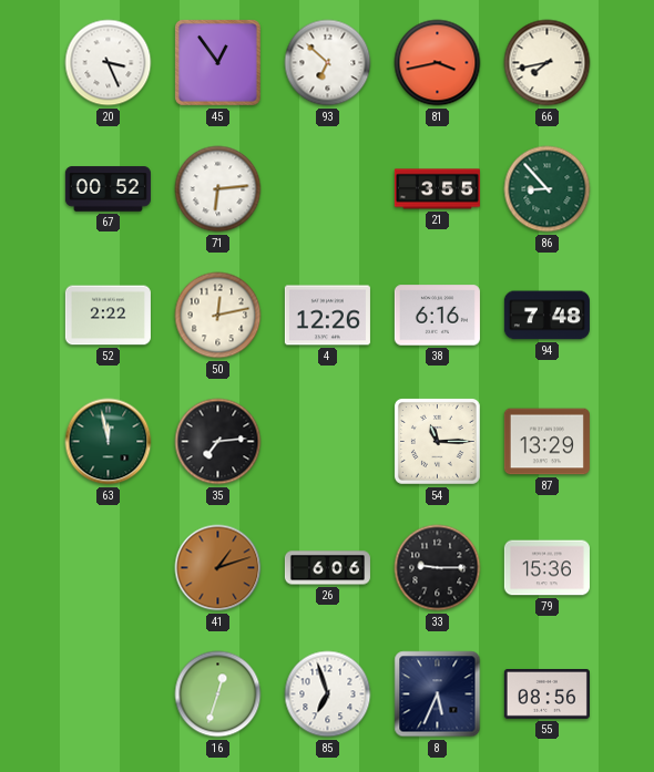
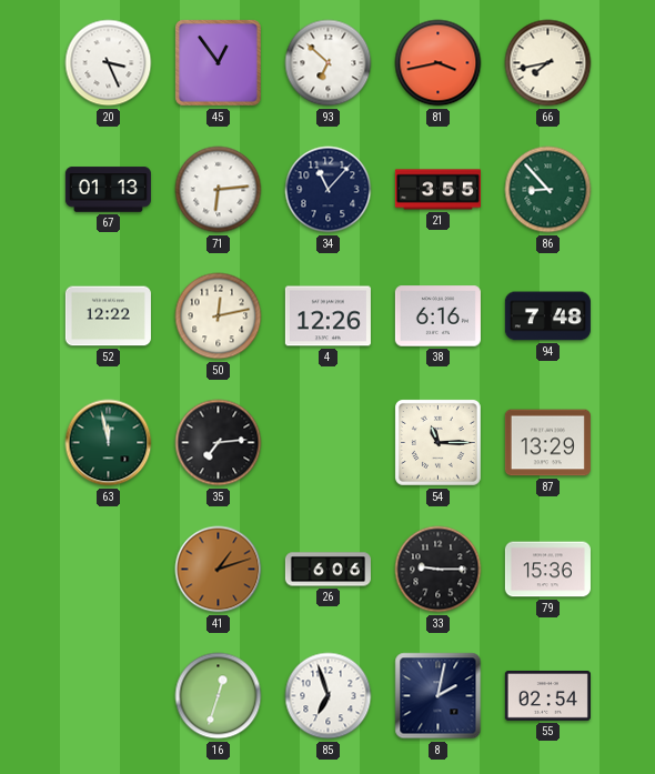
67: 00:52 -> 01:13 (108, 190)
34: none -> 11:07 (329, 190)
52: 2:22 -> 12:22 (108, 316)
8: 5:34 -> 2:02 (439, 696)
55: 08:56 -> 02:54 (547, 696)
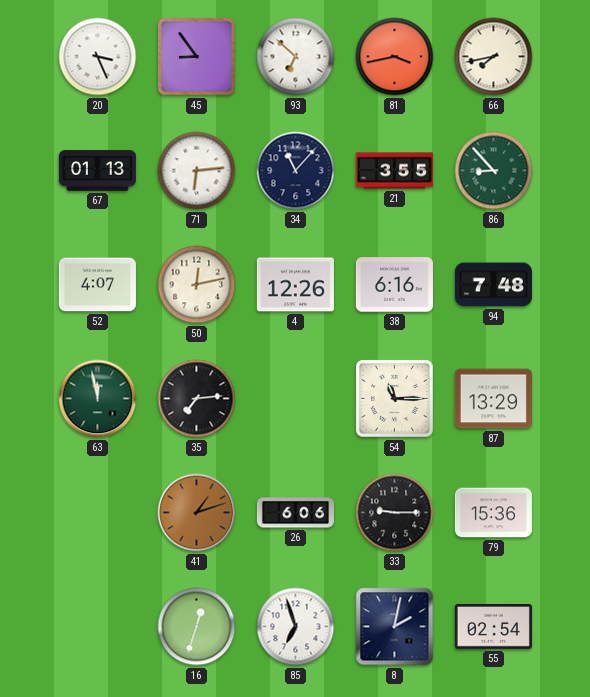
45: 12:54 -> 8:54 (197, 57)
52: 12:22 -> 4:07 (97, 285)
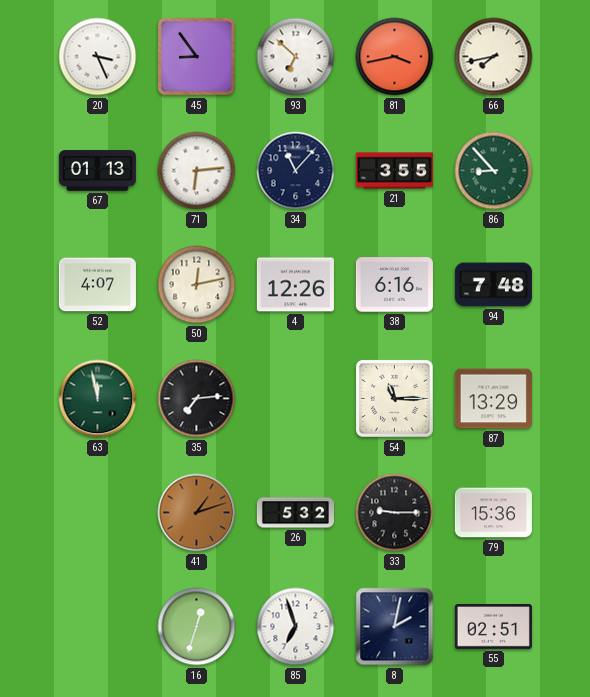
26: 6:06 -> 5:32 (295, 513)
55: 02:54 -> 02:51 (493, 627)
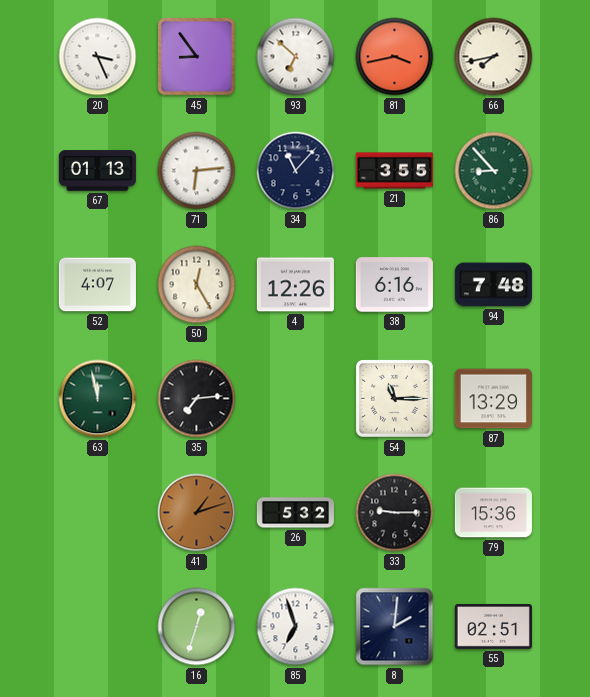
50: 12:13 -> 12:25 (197, 285)
8: 2:02 -> 2:01 (395, 627)
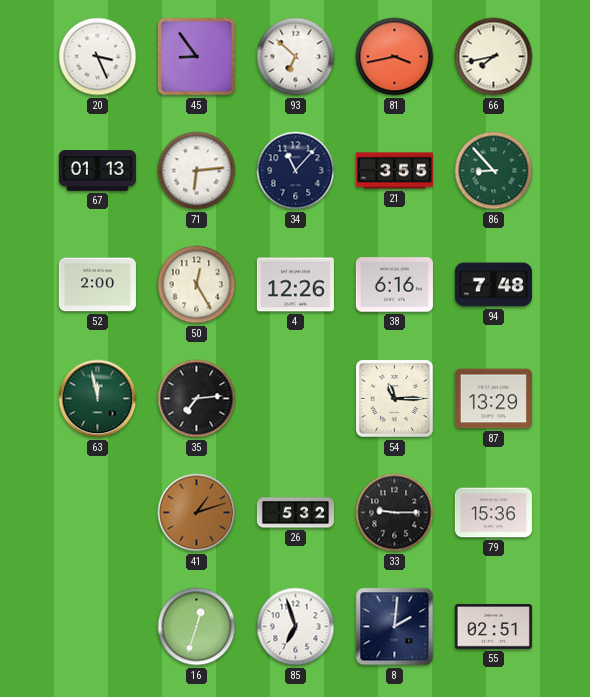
52: 4:07 -> 2:00 (97, 285)
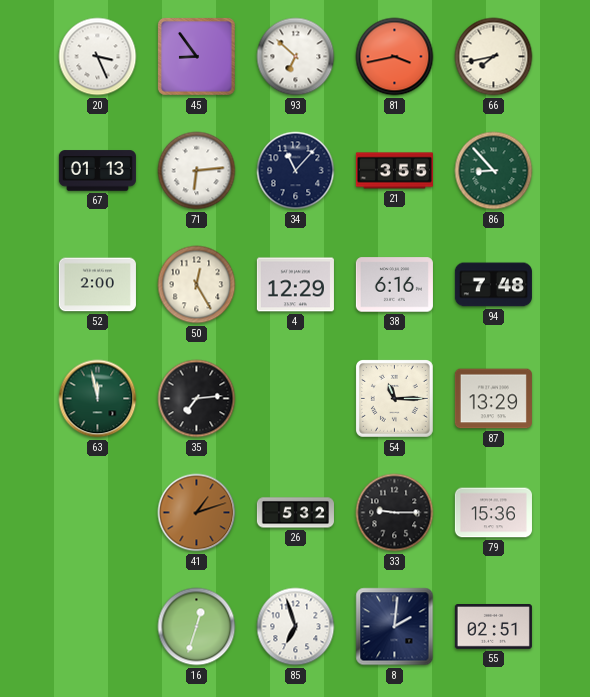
4: 12:26 -> 12:29 (295, 285)
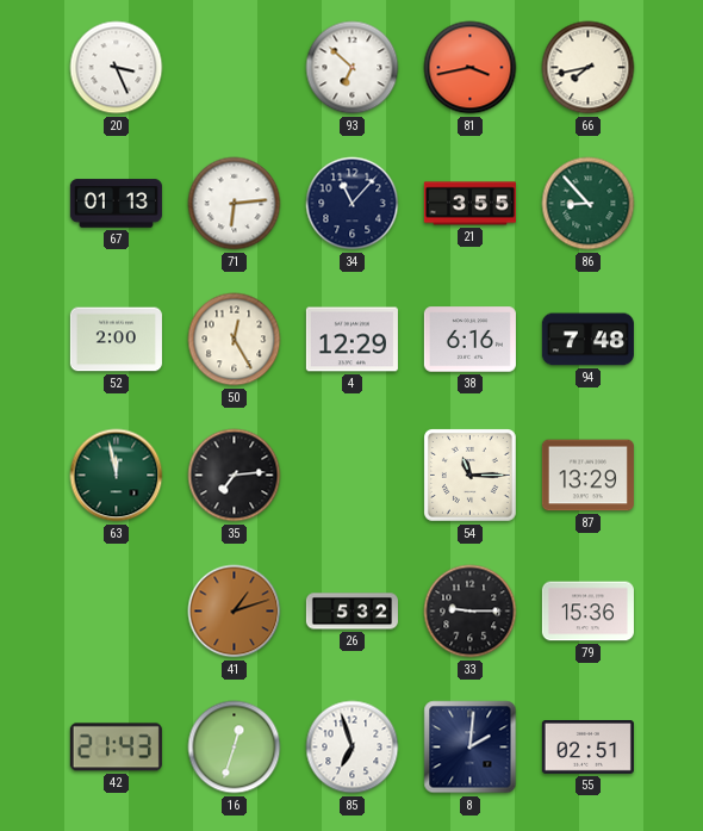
45: 8:54 -> none (197, 57)
42: none -> 21:43 (116, 748)
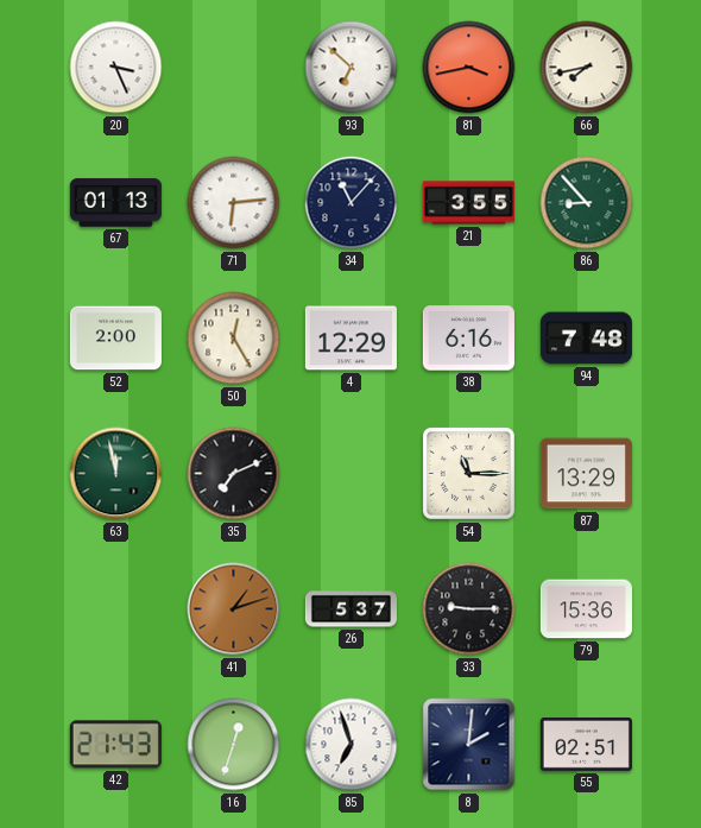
35: 7:14 -> 7:11 (234, 474)
26: 5:32 -> 5:37 (350, 609)
